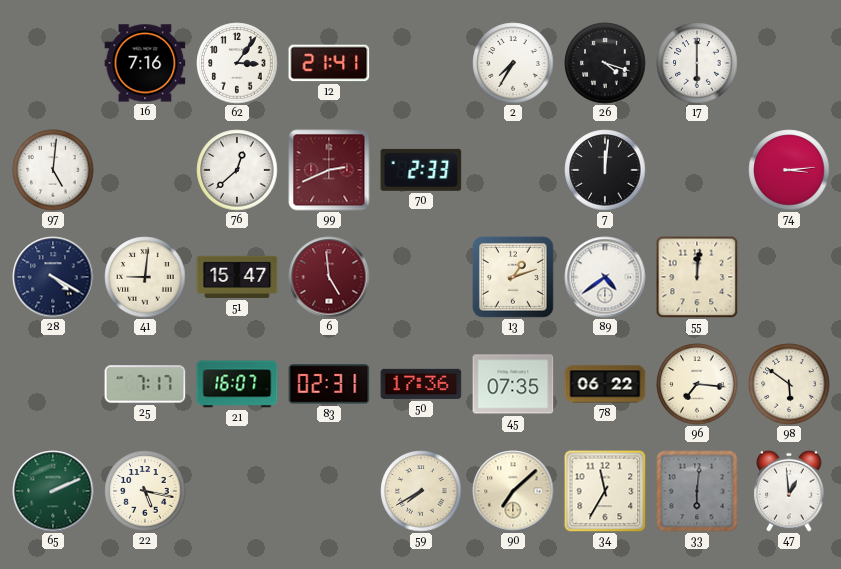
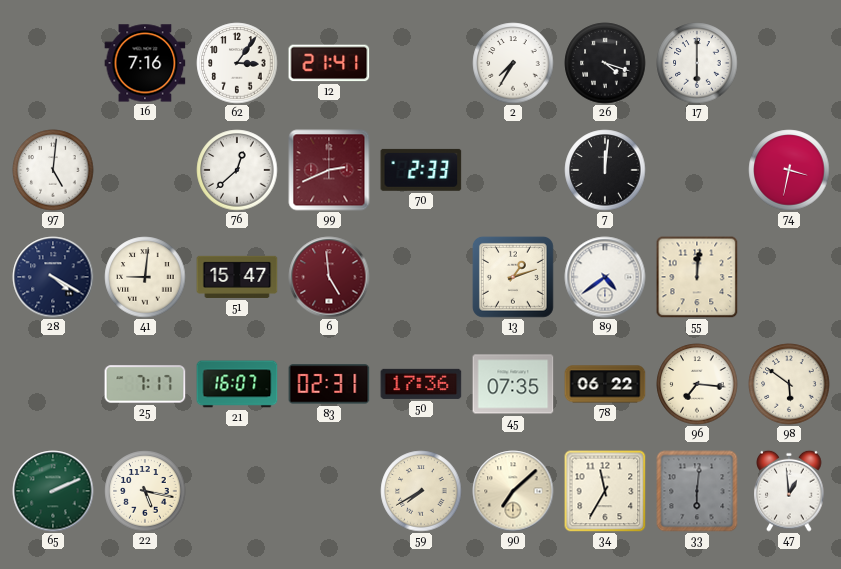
74: 3:14 -> 3:32 (789, 170)
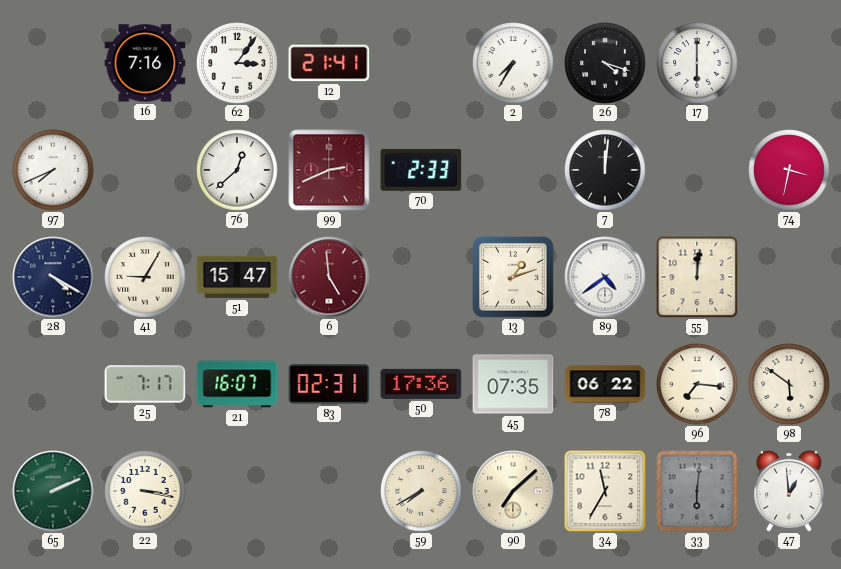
97: 5:01 -> 7:41 (53, 170)
41: 9:01 -> 9:05 (145, 277)
22: 5:17 -> 3:17 (145, 491)
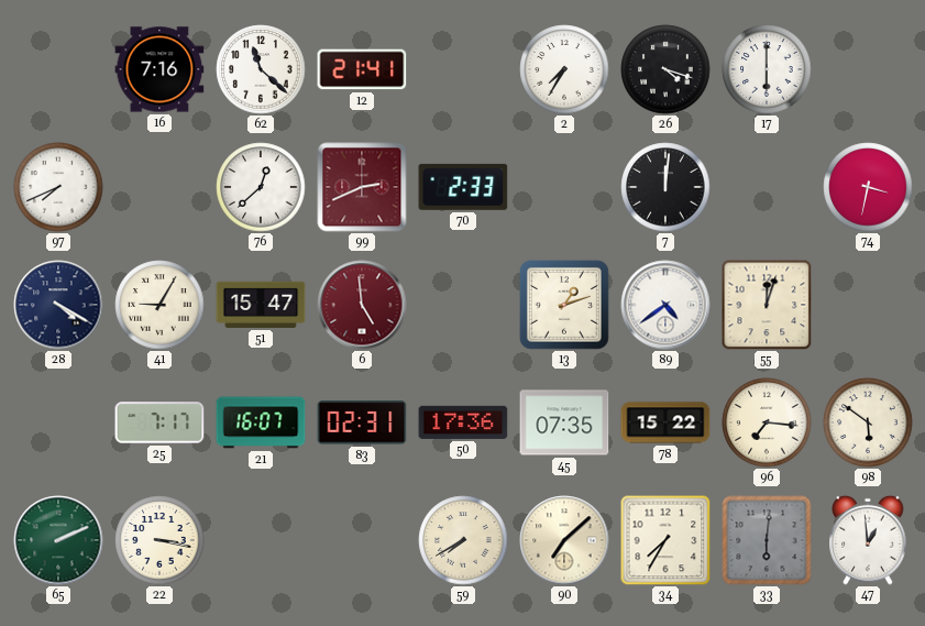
62: 3:06 -> 11:22 (261, 69)
55: 12:01 -> 12:03 (767, 305)
78: 06:22 -> 15:22 (665, 422)
34: 11:35 -> 7:35 (665, 540)
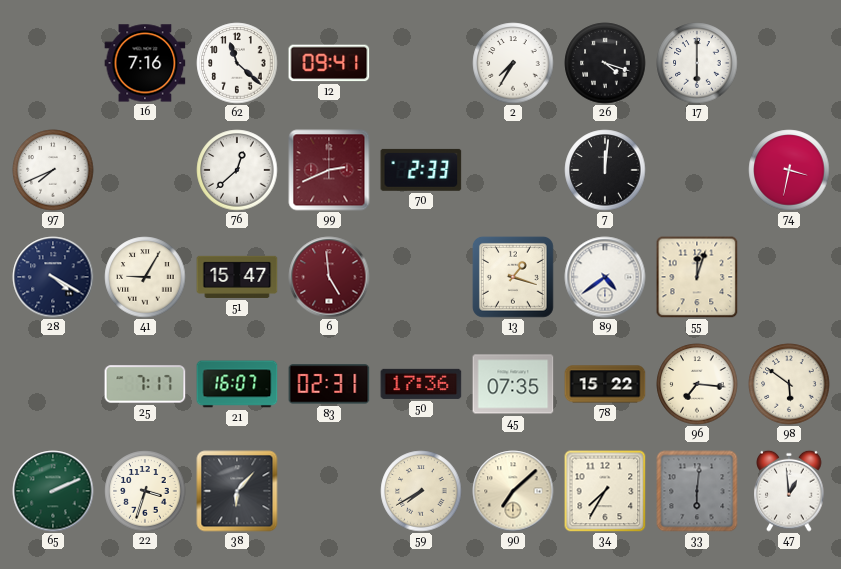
12: 21:41 -> 09:41 (329, 63)
13: 1:12 -> 1:18 (513, 277)
22: 3:17 -> 3:33 (145, 491)
38: none -> 6:07 (237, 491)
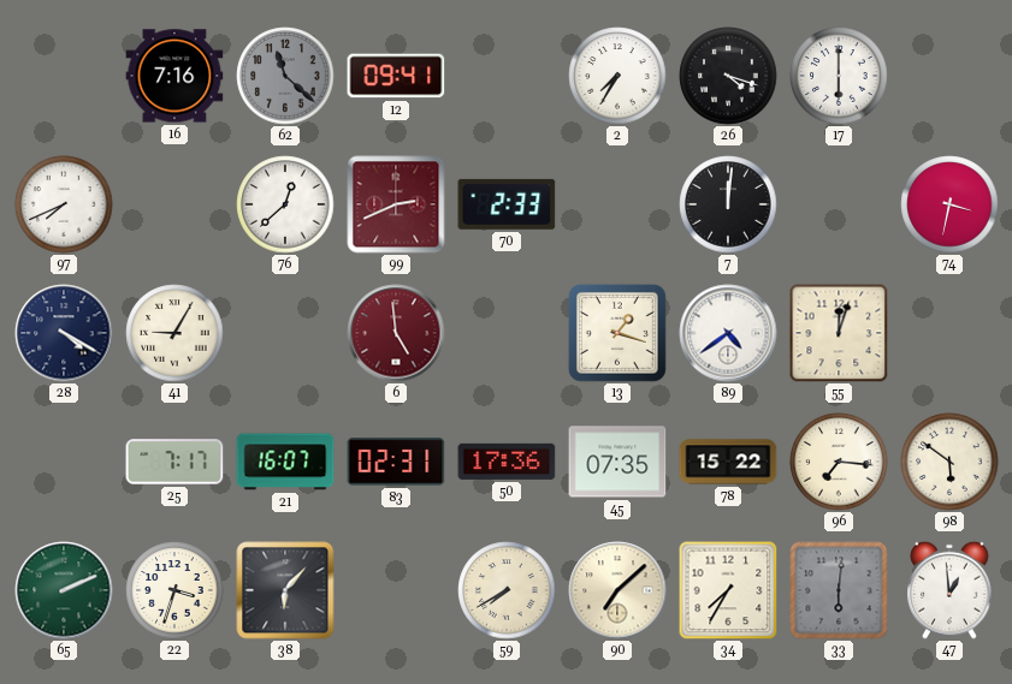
62 dial: white -> grey (285, 76)
51: 15:47 -> none (237, 277)
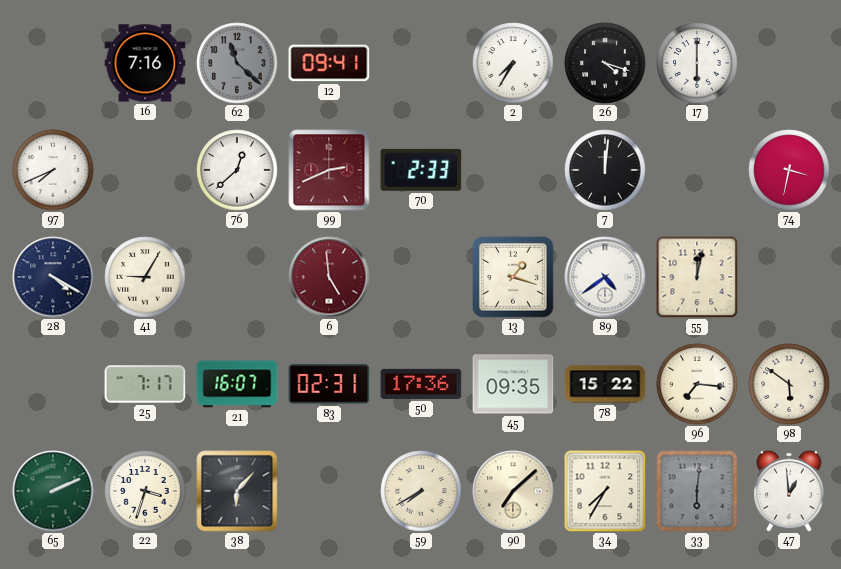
55: 12:03 -> 12:02 (697, 277)
45: 07:35 -> 09:35 (513, 384)
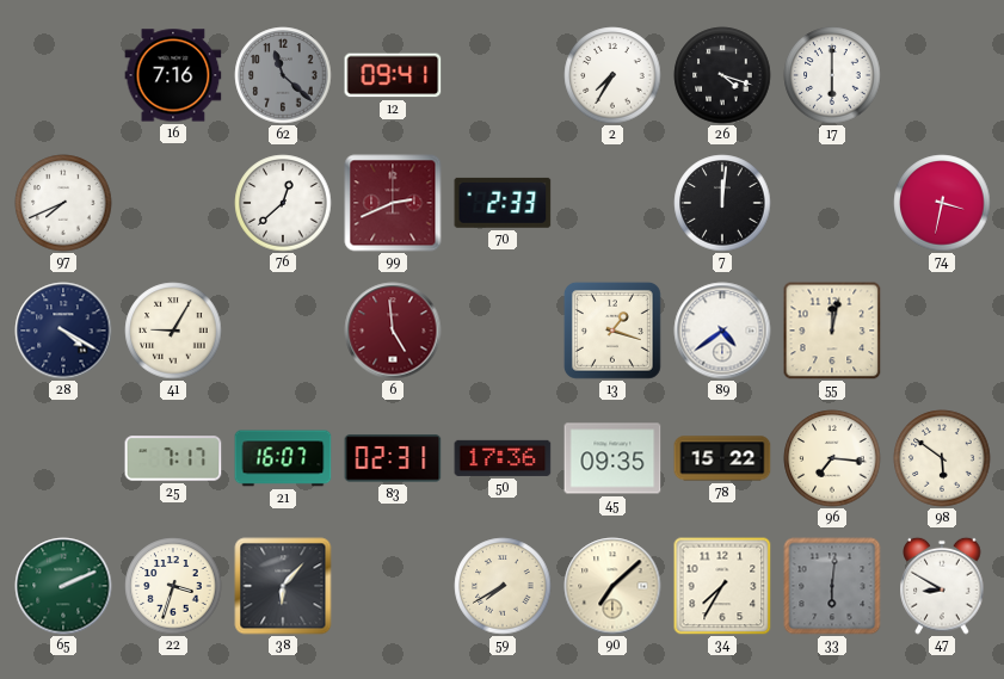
47: 12:59 -> 8:50 (942, 586)
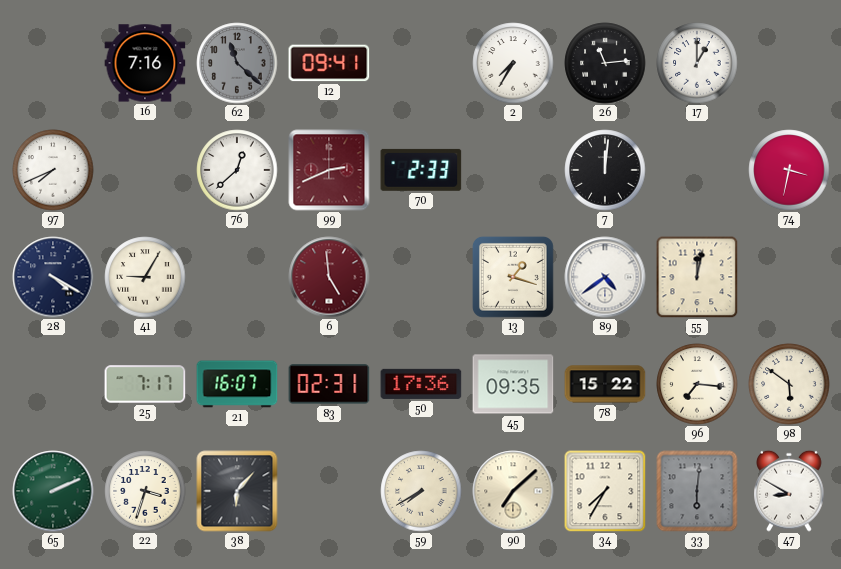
26: 4:18 -> 11:14 (605, 63)
17: 6:00 -> 1:00 (697, 63)
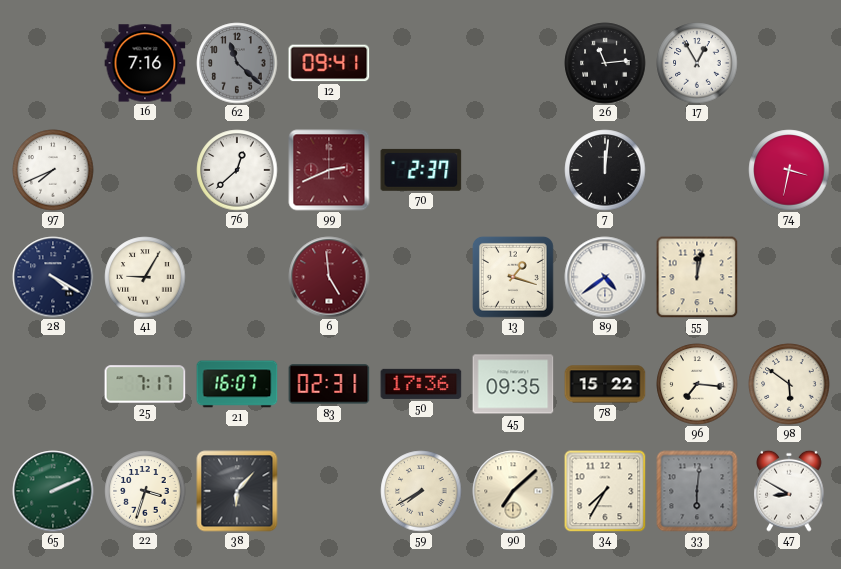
2: 7:35 -> none (513, 63)
17: 1:00 -> 12:55 (697, 63)
70: 2:33 -> 2:37 (421, 170)
